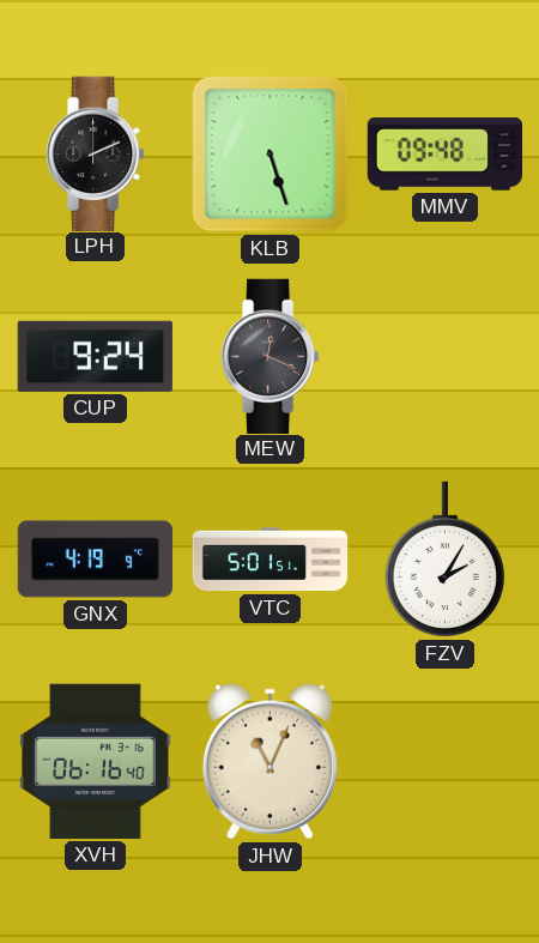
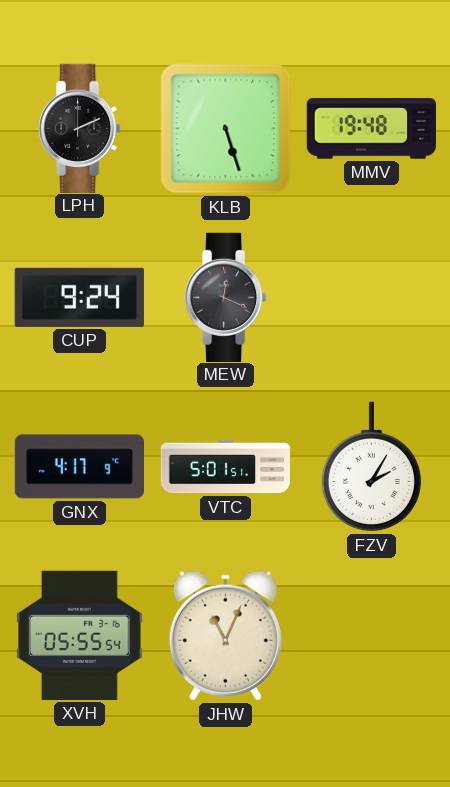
MMV: 09:48 -> 19:48 (371, 129)
GNX: 4:19 -> 4:17 (79, 467)
XVH: 06:16 -> 05:55 (80, 635)
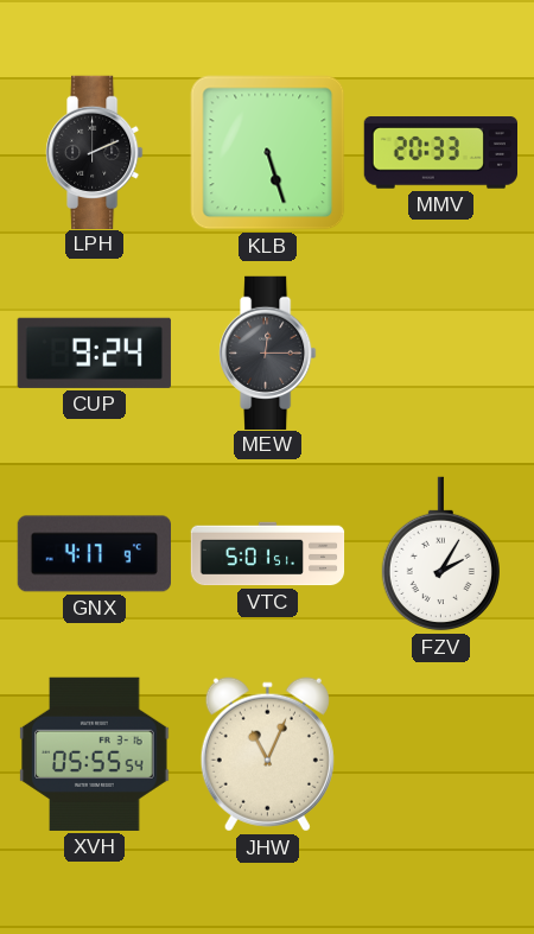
MMV: 19:48 -> 20:33 (440, 153)
MEW: 12:19 -> 12:15 (268, 352)
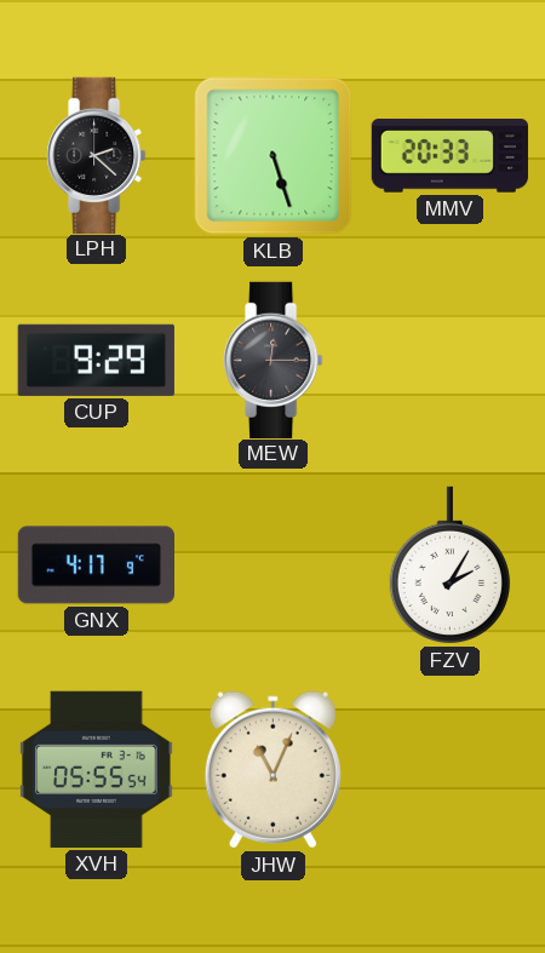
LPH: 2:11 -> 2:22 (97, 155)
CUP: 9:24 -> 9:29 (96, 360)
VTC: 5:01 -> none (268, 554)
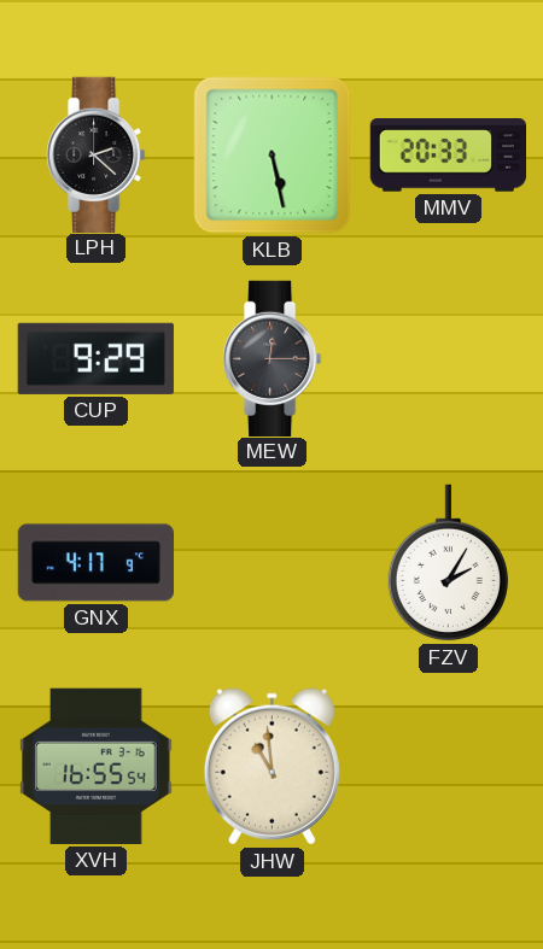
KLB: 5:27 -> 5:28 (273, 156)
XVH: 05:55 -> 16:55 (97, 766)
JHW: 11:04 -> 10:59 (271, 767)
